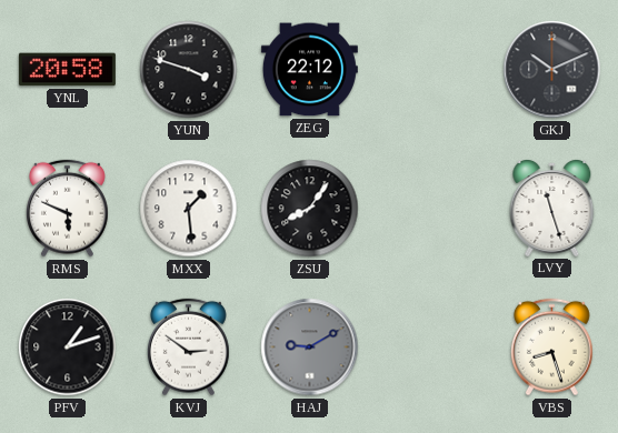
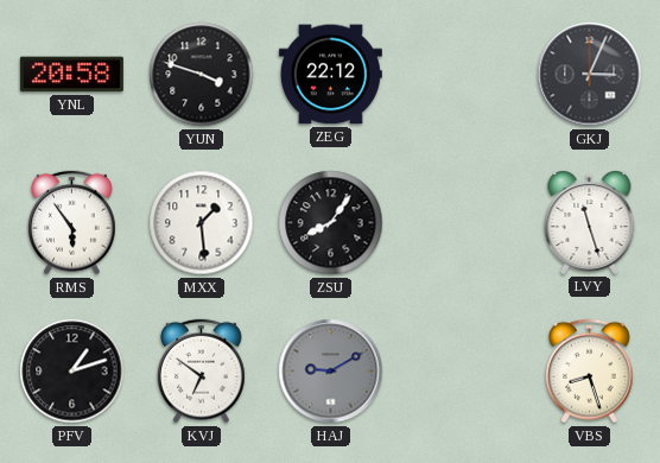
GKJ: 10:11 -> 3:04 (590, 75)
RMS: 5:49 -> 5:54 (71, 223)
KVJ: 2:51 -> 6:51 (201, 372)
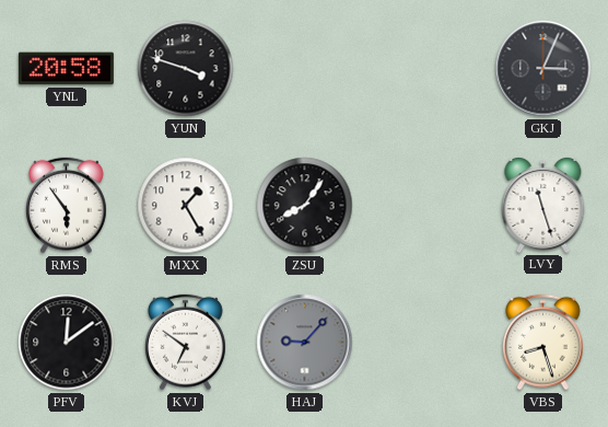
ZEG: 22:12 -> none (330, 75)
MXX: 1:29 -> 1:25 (186, 206)
PFV: 1:12 -> 12:09 (67, 343)
HAJ: 9:10 -> 9:07 (305, 343)
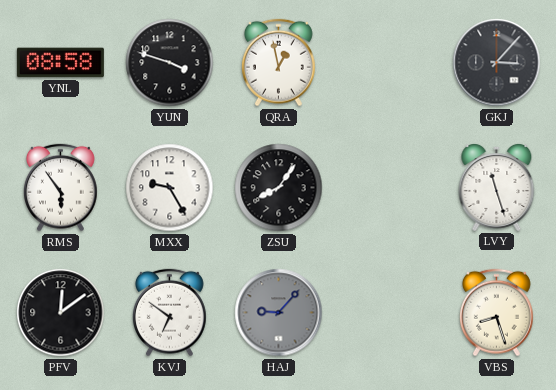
YNL: 20:58 -> 08:58 (60, 63)
QRA: none -> 12:58 (278, 63)
GKJ: 3:04 -> 3:07 (497, 63)
MXX: 1:25 -> 9:25 (170, 188)
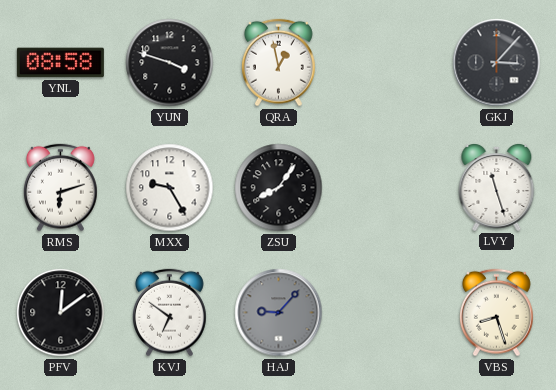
RMS: 5:54 -> 6:12 (60, 188)
